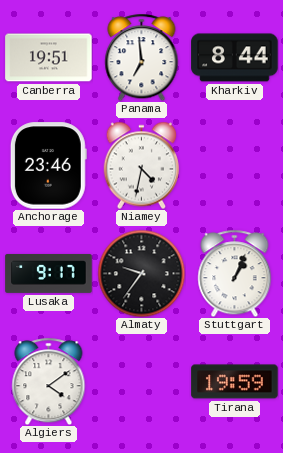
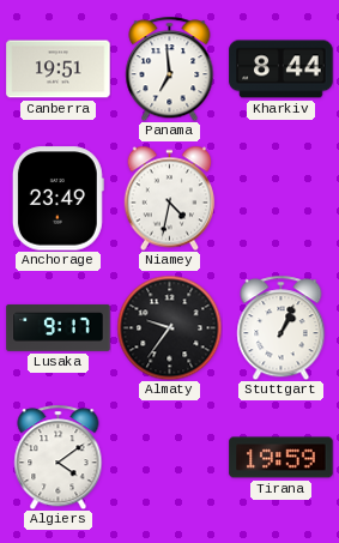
Anchorage: 23:46 -> 23:49 (57, 199)
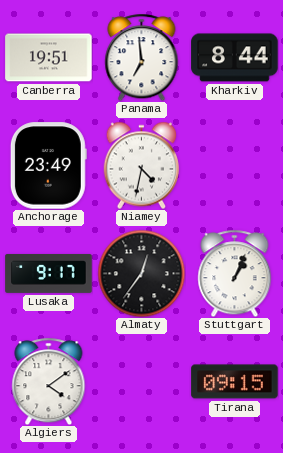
Almaty: 9:36 -> 12:36 (141, 273)
Tirana: 19:59 -> 09:15 (235, 382)
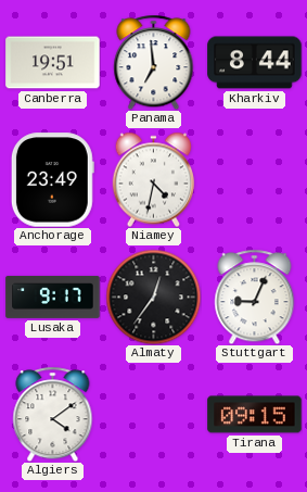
Stuttgart: 1:04 -> 9:04 (255, 297)
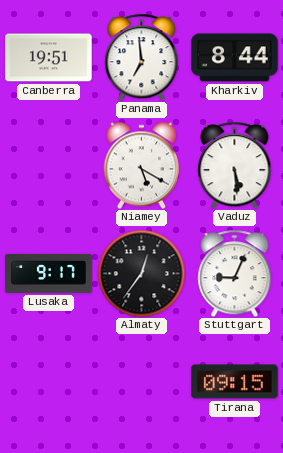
Anchorage: 23:49 -> none (52, 180)
Niamey: 4:32 -> 5:20 (142, 165)
Vaduz: none -> 5:29 (235, 165)
Algiers: 4:09 -> none (53, 414)
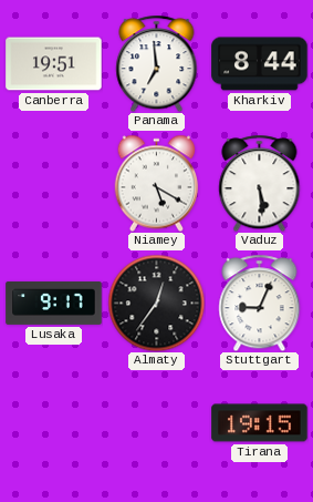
Tirana: 09:15 -> 19:15 (260, 423)
